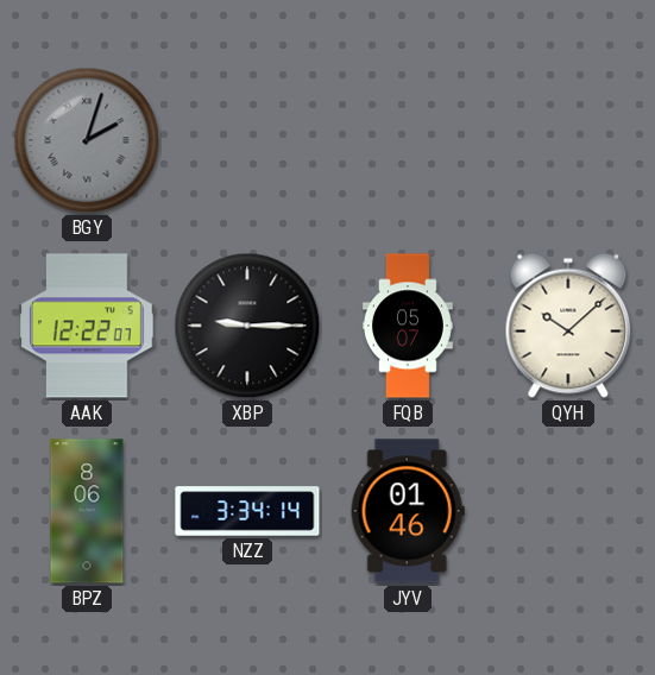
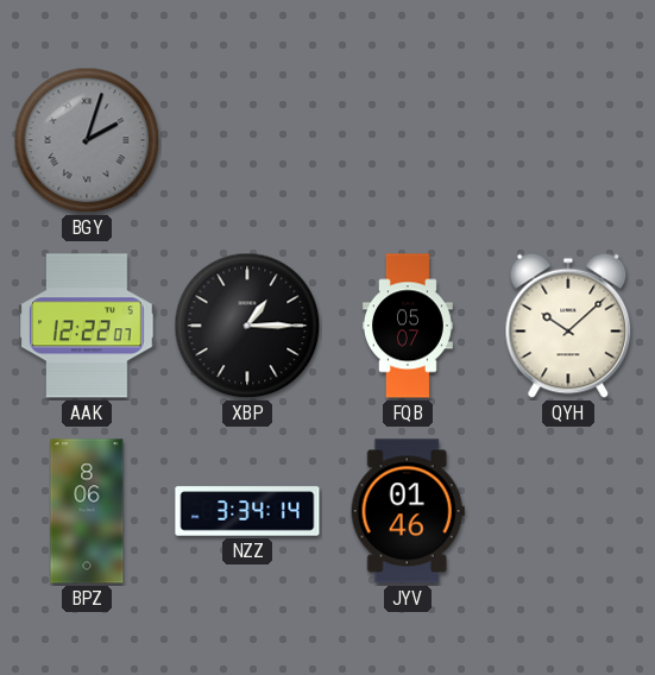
XBP: 9:15 -> 1:15 (247, 326)
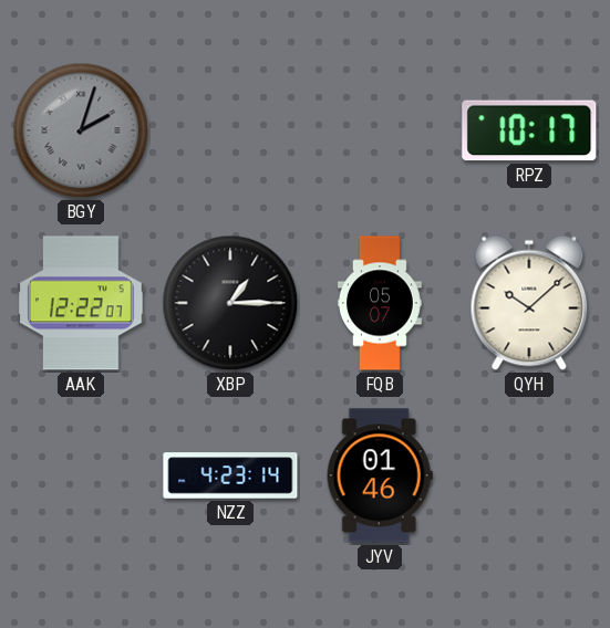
RPZ: none -> 10:17 (529, 130)
BPZ: 8:06 -> none (87, 511)
NZZ: 3:34 -> 4:23 (230, 475)
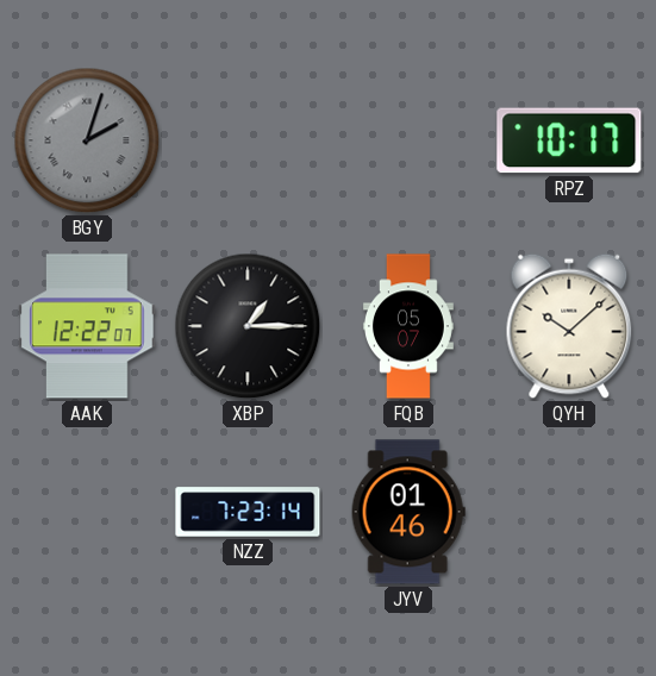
NZZ: 4:23 -> 7:23 (248, 512)
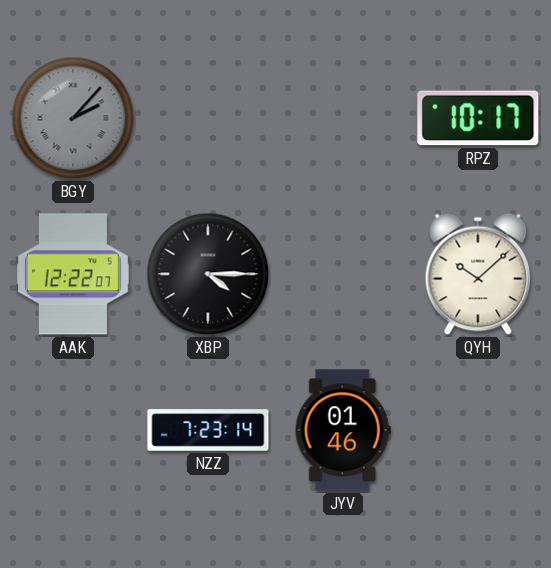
BGY: 2:03 -> 2:07 (73, 118)
XBP: 1:15 -> 4:15 (208, 274)
FQB: 05:07 -> none (408, 326)
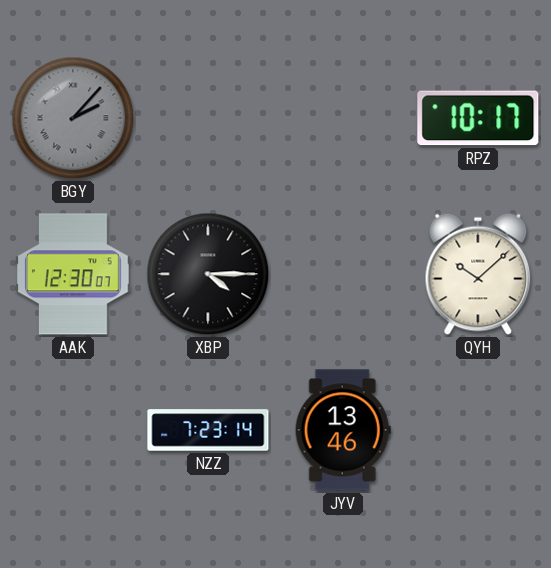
AAK: 12:22 -> 12:30 (73, 274)
JYV: 01:46 -> 13:46 (343, 430)
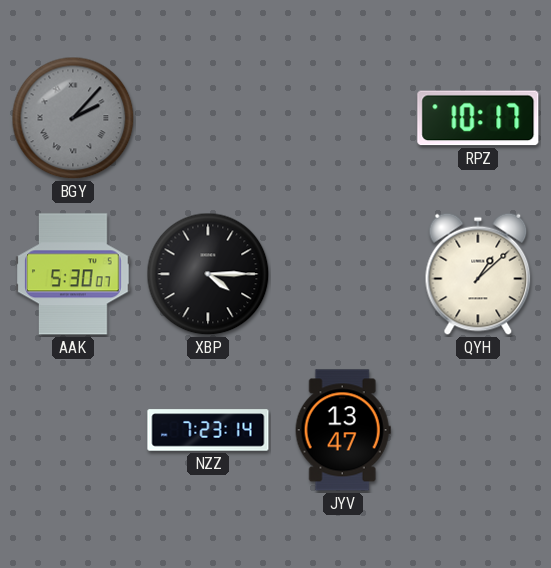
AAK: 12:30 -> 5:30 (73, 274)
QYH: 10:08 -> 1:08 (478, 274)
JYV: 13:46 -> 13:47 (343, 430)
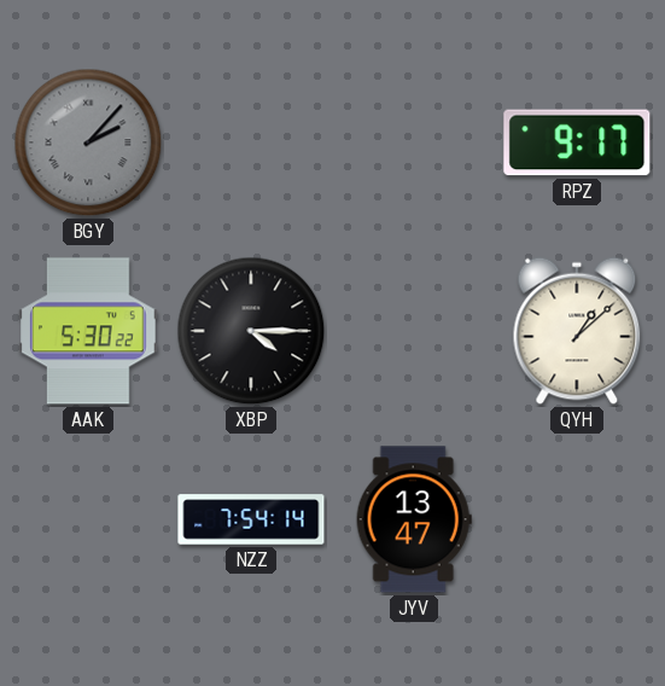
RPZ: 10:17 -> 9:17 (577, 143)
AAK: 5:30:07 -> 5:30:22 (88, 331)
NZZ: 7:23 -> 7:54 (251, 519)
